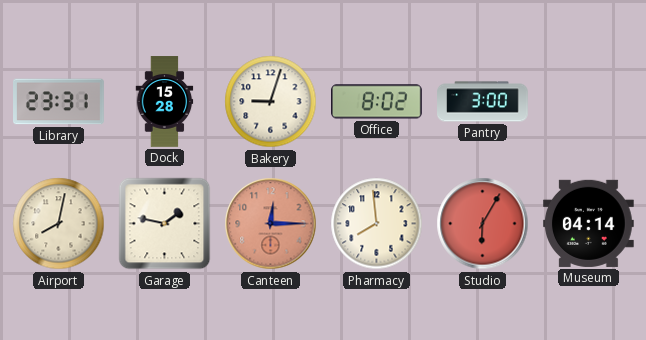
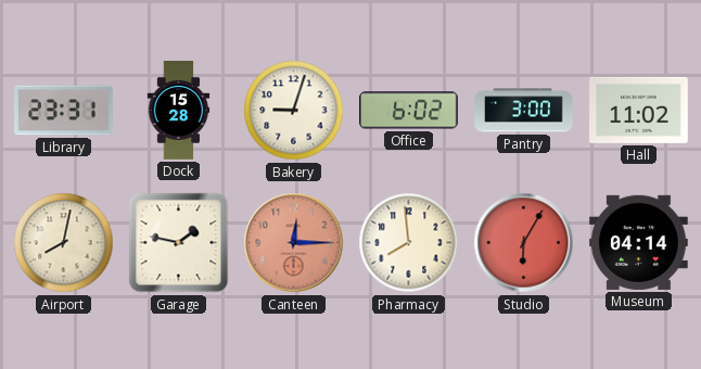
Office: 8:02 -> 6:02 (409, 111)
Hall: none -> 11:02 (639, 110)
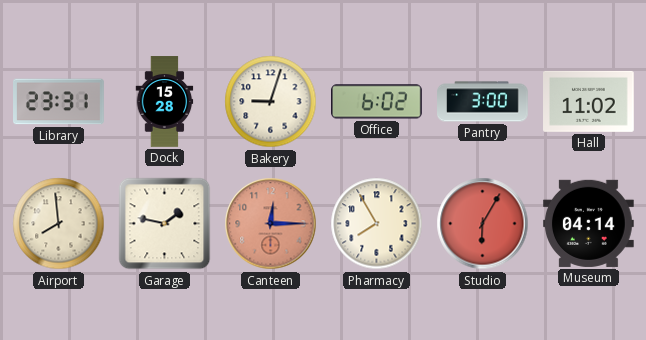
Airport: 8:02 -> 7:59 (59, 224)
Pharmacy: 7:59 -> 7:55 (377, 224)
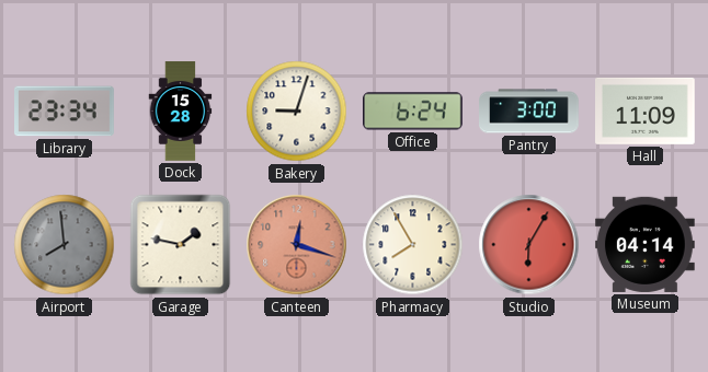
Library: 23:31 -> 23:34 (65, 112)
Office: 6:02 -> 6:24 (413, 112)
Hall: 11:02 -> 11:09 (646, 111)
Airport dial: cream -> grey (65, 245)
Canteen: 12:15 -> 12:18 (297, 245)
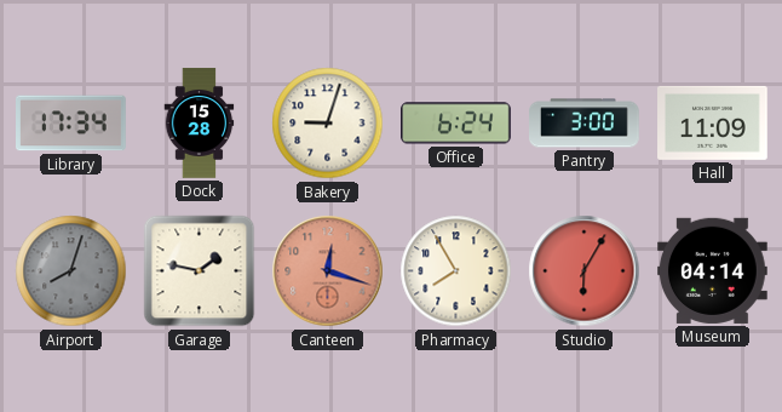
Library: 23:34 -> 17:34 (71, 124)
Airport: 7:59 -> 8:03 (71, 271)
